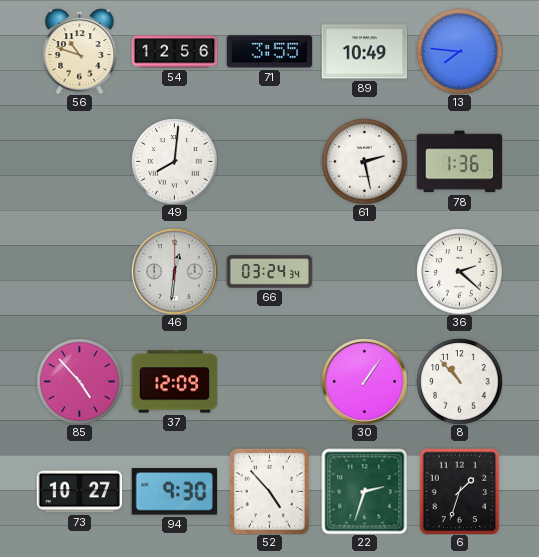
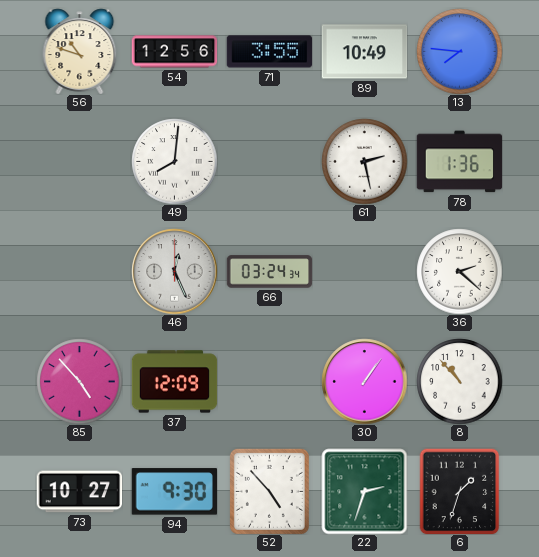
46: 12:31 -> 12:26 (174, 271)
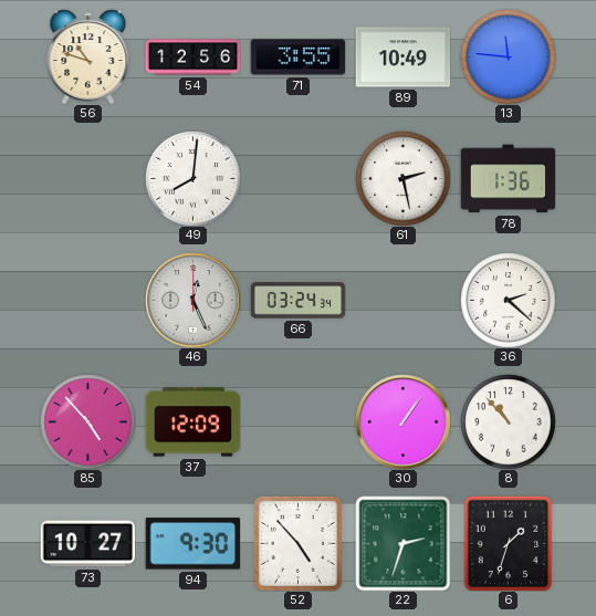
13: 7:46 -> 11:46 (508, 56)
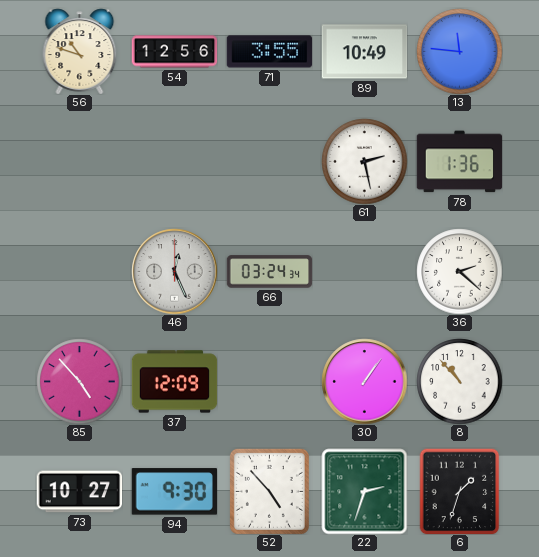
49: 8:01 -> none (192, 178)
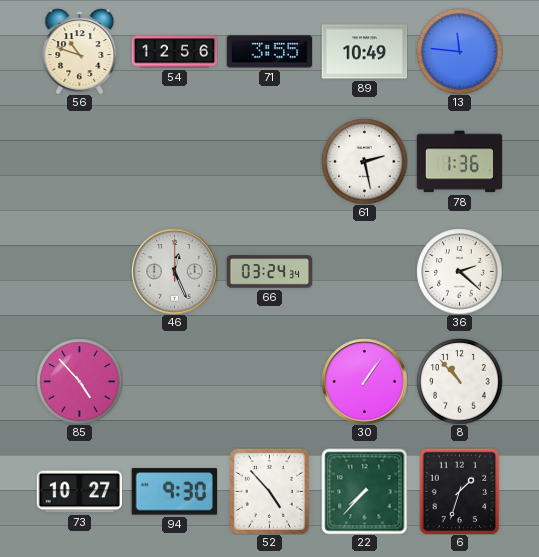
37: 12:09 -> none (174, 382)
22: 2:33 -> 7:37 (364, 491)
